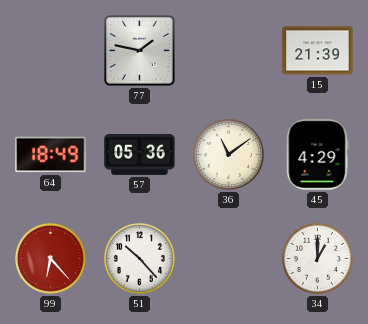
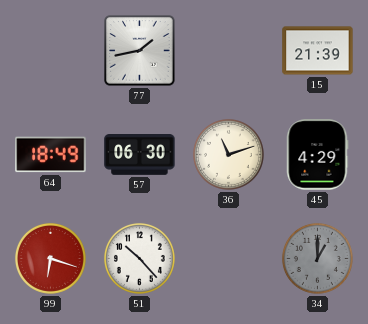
77: 1:47 -> 1:43 (140, 51)
57: 05:36 -> 06:30 (140, 155)
36: 11:09 -> 11:12 (228, 154)
99: 6:23 -> 6:18 (50, 258)
34 dial: white -> grey (317, 258)
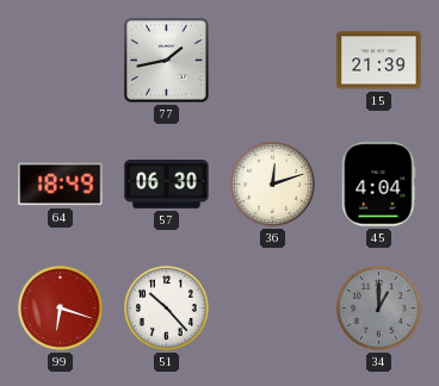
36: 11:12 -> 12:12 (272, 183)
45: 4:29 -> 4:04 (379, 185)
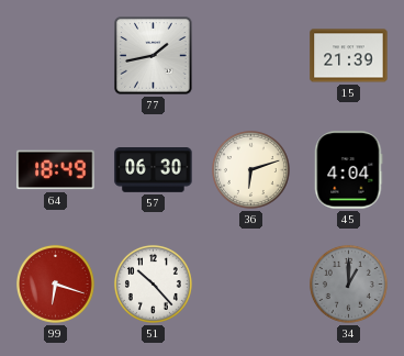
36: 12:12 -> 6:12 (250, 169)
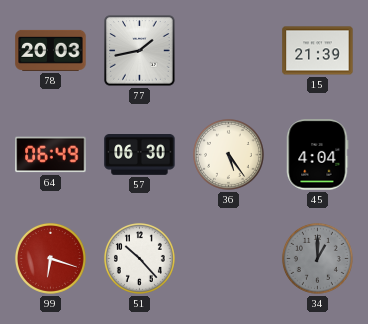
78: none -> 20:03 (51, 50)
64: 18:49 -> 06:49 (51, 155)
36: 6:12 -> 5:24 (228, 154)
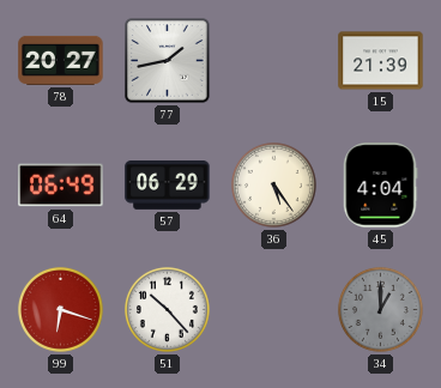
78: 20:03 -> 20:27 (61, 60)
57: 06:30 -> 06:29 (168, 186)
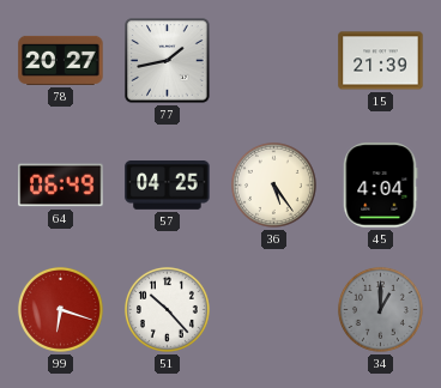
57: 06:29 -> 04:25 (168, 186)
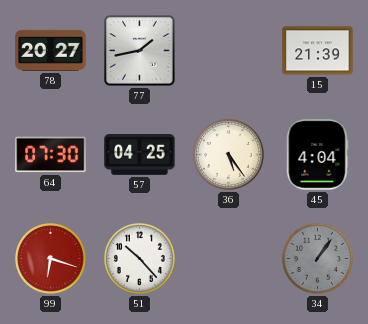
64: 06:49 -> 07:30 (51, 155)
34: 1:00 -> 1:06 (317, 258)
